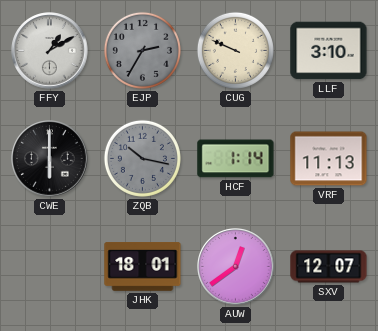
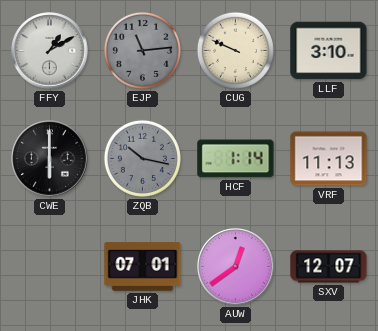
EJP: 2:35 -> 11:14 (142, 50)
JHK: 18:01 -> 07:01 (143, 267)
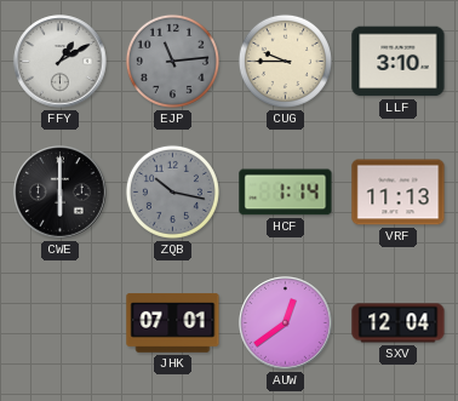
CUG: 9:49 -> 9:45 (285, 61)
SXV: 12:07 -> 12:04 (399, 323)
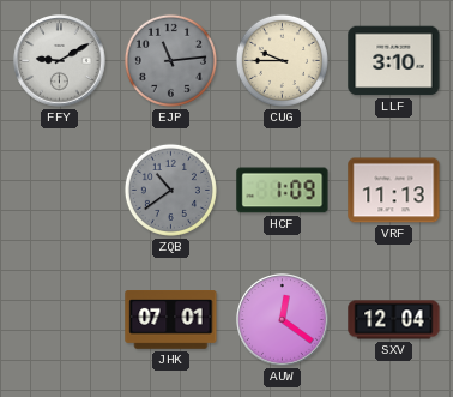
FFY: 1:10 -> 9:10 (60, 61)
CWE: 6:00 -> none (61, 193)
ZQB: 10:17 -> 10:39 (170, 190)
HCF: 1:14 -> 1:09 (283, 191)
AUW: 12:39 -> 12:21 (283, 320)
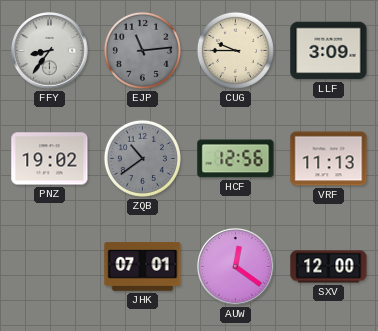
FFY: 9:10 -> 8:36 (50, 51)
LLF: 3:10 -> 3:09 (329, 51)
PNZ: none -> 19:02 (50, 159)
HCF: 1:09 -> 12:56 (236, 159)
SXV: 12:04 -> 12:00 (329, 267)
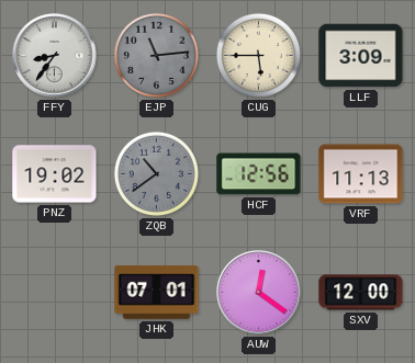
CUG: 9:45 -> 5:45 (258, 55)
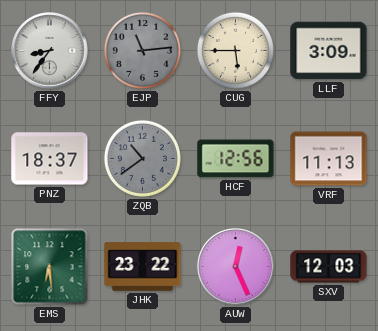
PNZ: 19:02 -> 18:37 (50, 159)
EMS: none -> 6:29 (50, 267)
JHK: 07:01 -> 23:22 (143, 267)
AUW: 12:21 -> 12:26 (236, 267)
SXV: 12:00 -> 12:03 (329, 267)
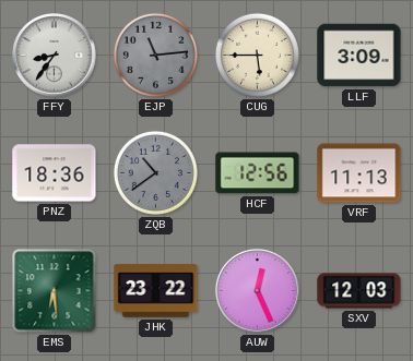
PNZ: 18:37 -> 18:36 (55, 173)
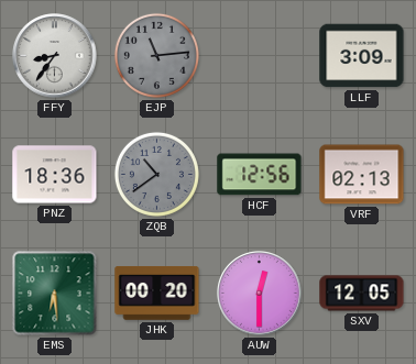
CUG: 5:45 -> none (257, 55)
VRF: 11:13 -> 02:13 (362, 175)
JHK: 23:22 -> 00:20 (157, 294)
AUW: 12:26 -> 12:30 (260, 294)
SXV: 12:03 -> 12:05 (362, 294)
